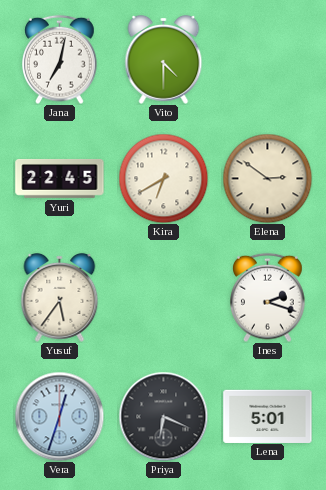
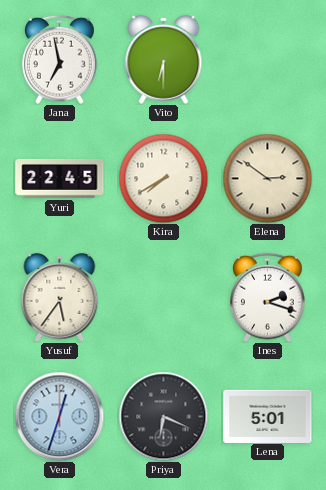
Jana: 7:02 -> 6:58 (60, 59)
Vito: 4:30 -> 6:30 (164, 59)
Kira: 6:40 -> 7:40 (163, 178)
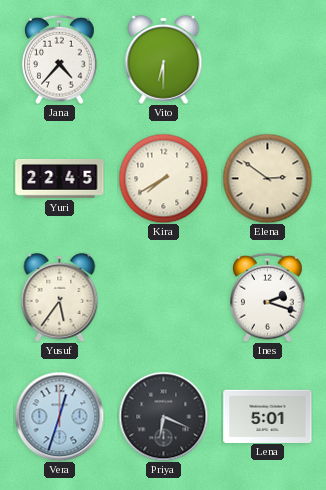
Jana: 6:58 -> 4:37 (60, 59)
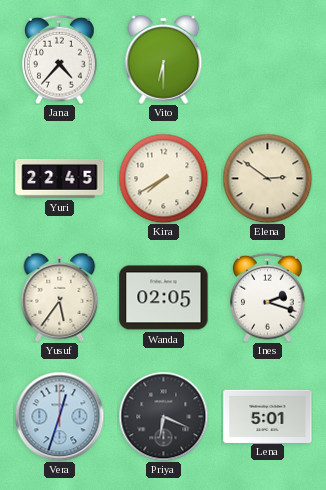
Wanda: none -> 02:05 (164, 298)
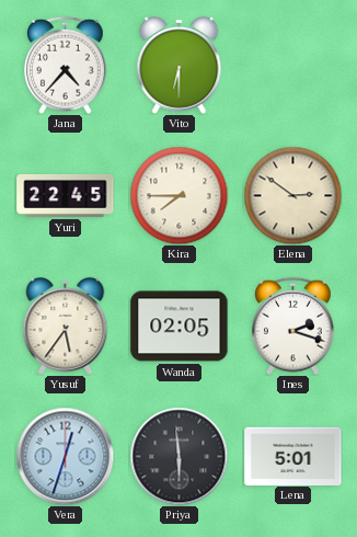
Kira: 7:40 -> 7:45 (178, 195)
Priya: 6:19 -> 5:59 (178, 456)
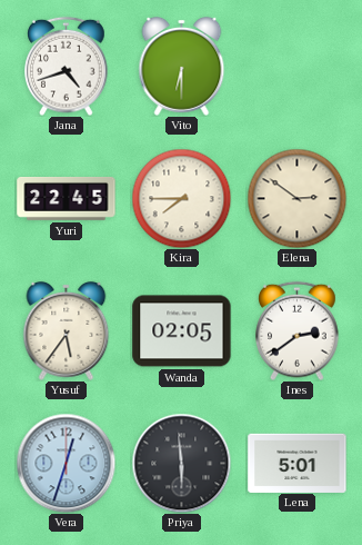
Jana: 4:37 -> 4:42 (67, 66)
Ines: 2:18 -> 2:39 (298, 330)
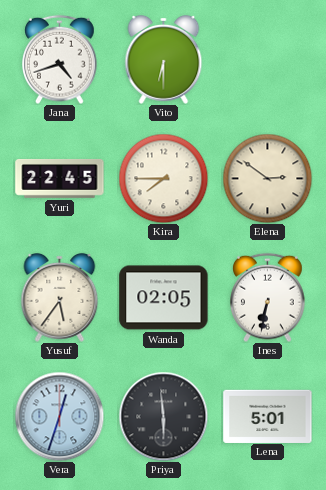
Ines: 2:39 -> 6:32 (268, 297)
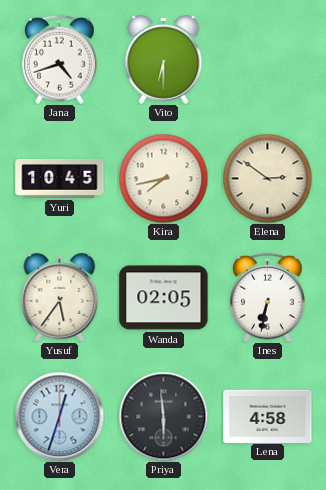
Yuri: 22:45 -> 10:45 (60, 179)
Kira: 7:45 -> 7:43 (163, 178)
Lena: 5:01 -> 4:58 (268, 416)
